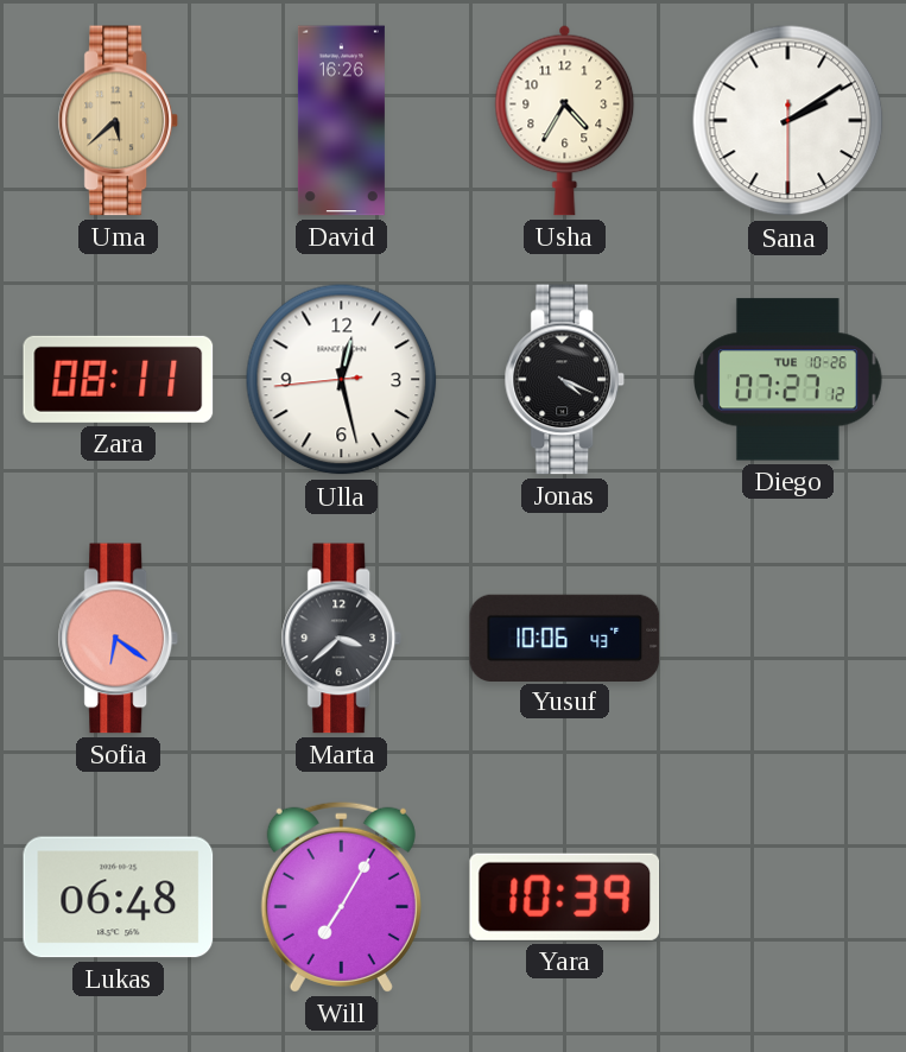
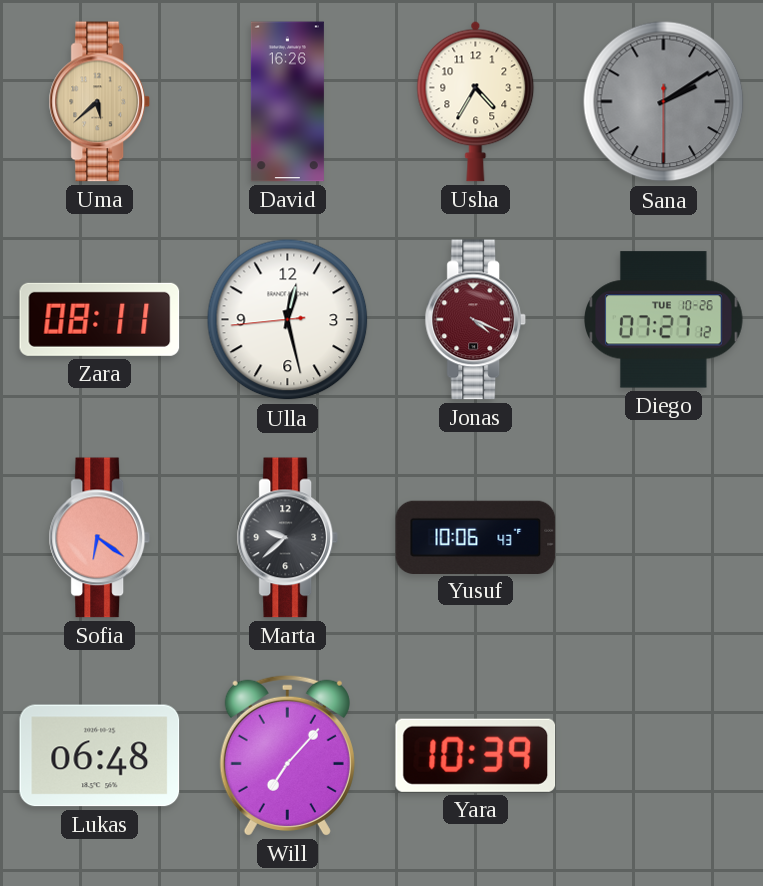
Sana dial: white -> grey (664, 102)
Jonas dial: black -> burgundy (476, 320)
Marta: 3:38 -> 9:38 (288, 538)
Will: 7:05 -> 7:07 (287, 755)
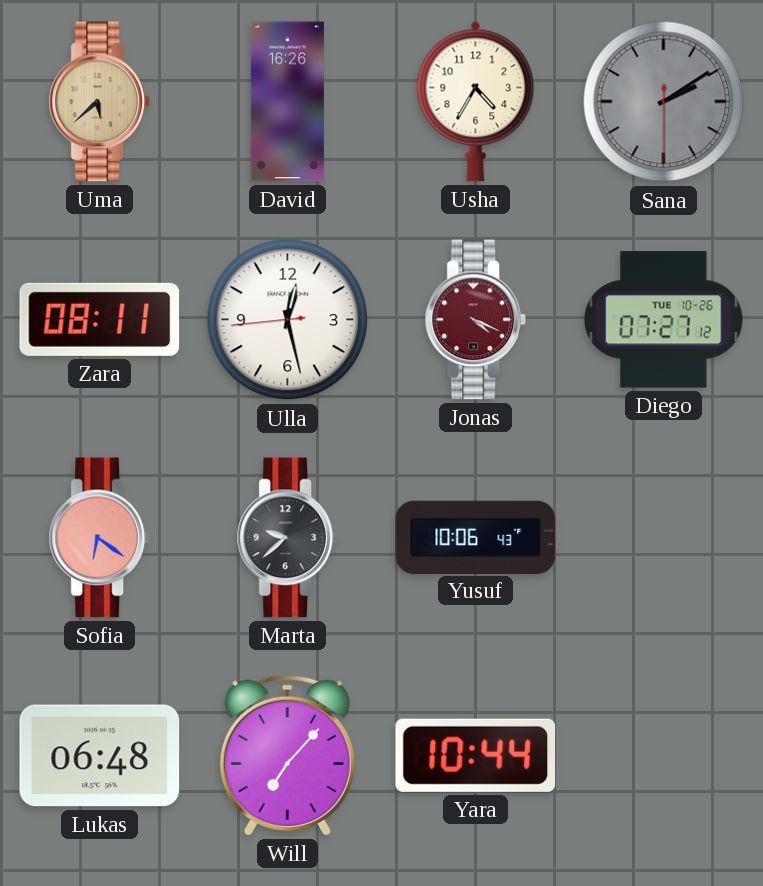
Yara: 10:39 -> 10:44 (476, 755)
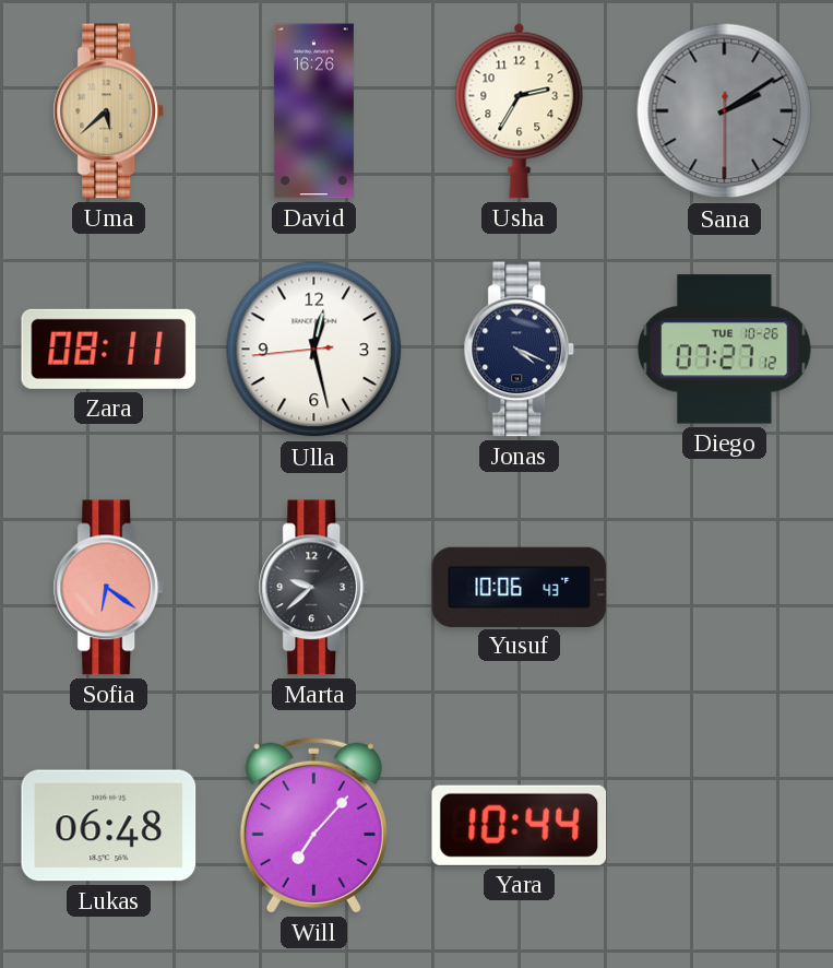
Usha: 4:35 -> 2:35 (520, 110)
Jonas dial: burgundy -> navy (520, 350)
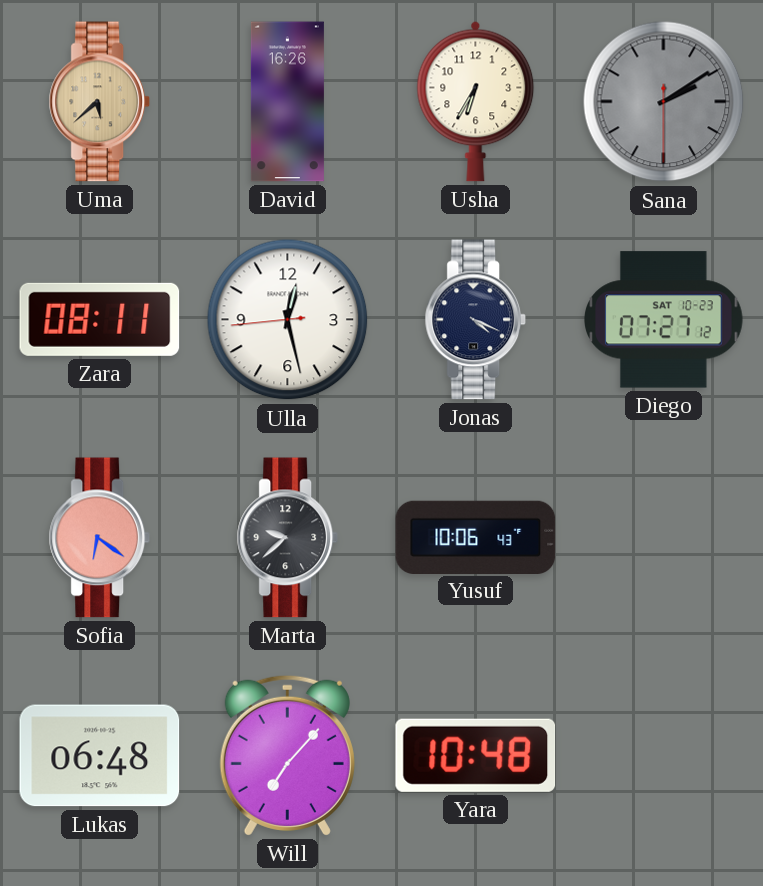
Usha: 2:35 -> 6:35 (476, 101)
Diego date: TUE 10-26 -> SAT 10-23 (664, 320)
Yara: 10:44 -> 10:48 (476, 755)
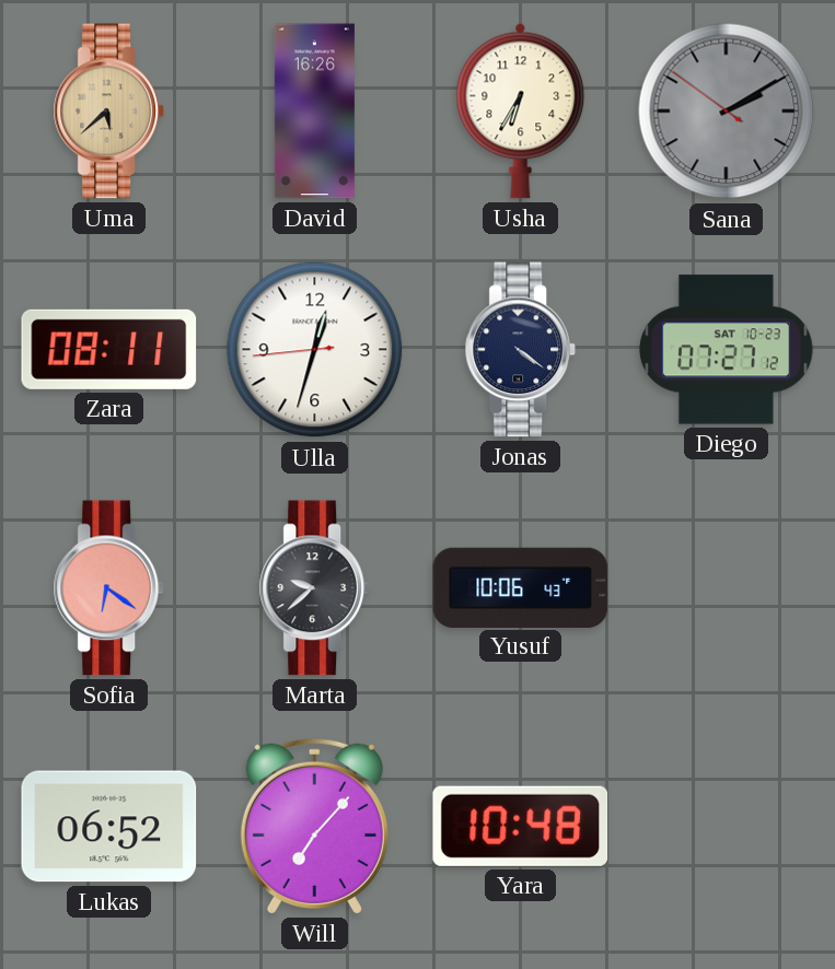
Sana: 2:09:30 -> 2:09:51 (727, 112)
Ulla: 12:27 -> 12:32 (315, 350)
Jonas: 4:19 -> 4:21 (521, 350)
Lukas: 06:48 -> 06:52 (109, 827)
